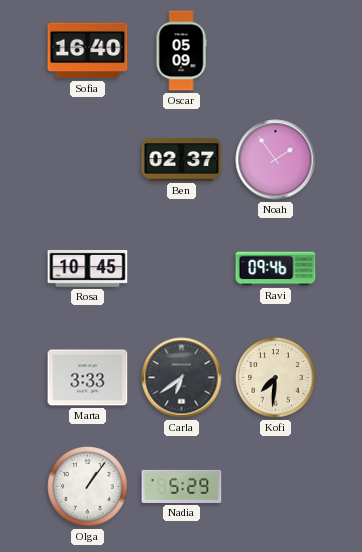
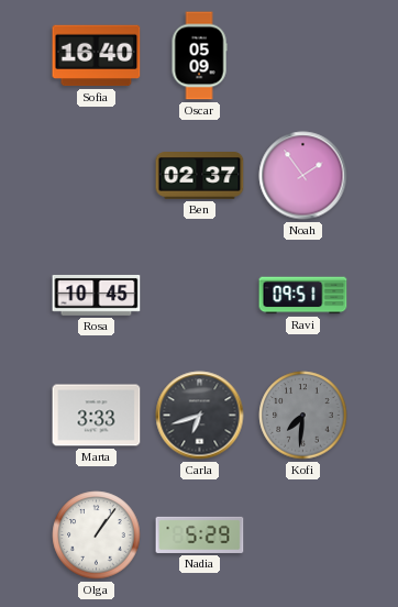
Ravi: 09:46 -> 09:51 (303, 296)
Carla: 6:39 -> 6:42 (200, 416)
Kofi dial: cream -> grey (303, 416)
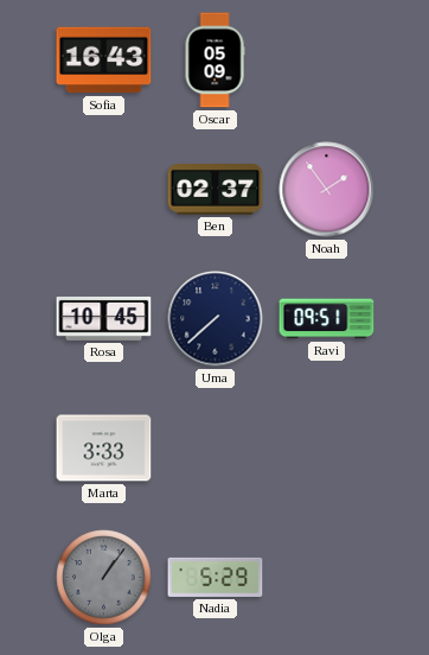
Sofia: 16:40 -> 16:43 (104, 61)
Uma: none -> 7:38 (216, 319)
Carla: 6:42 -> none (200, 416)
Kofi: 7:31 -> none (303, 416)
Olga dial: white -> grey (104, 578)
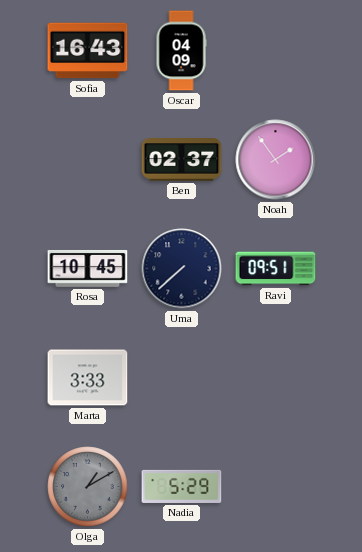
Oscar: 05:09 -> 04:09 (181, 51)
Olga: 1:06 -> 1:10 (88, 487)
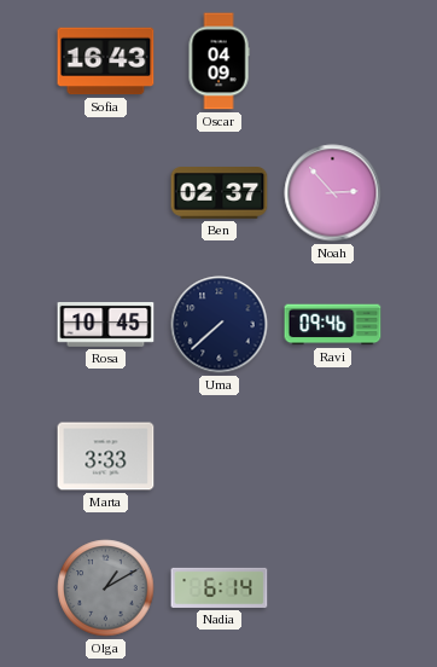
Noah: 1:54 -> 2:53 (333, 193)
Ravi: 09:51 -> 09:46 (333, 325)
Nadia: 5:29 -> 6:14 (220, 587)
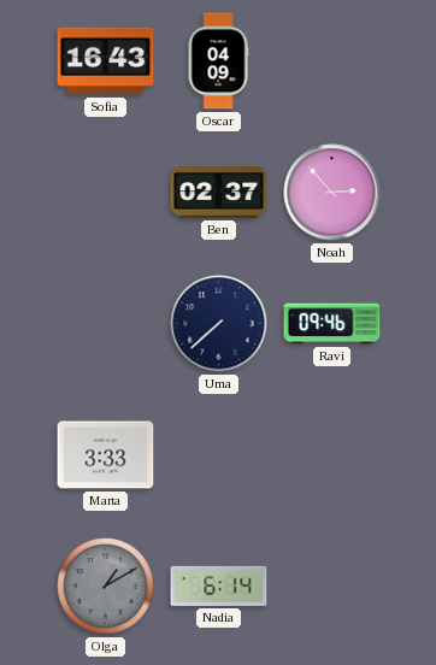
Rosa: 10:45 -> none (106, 324)
